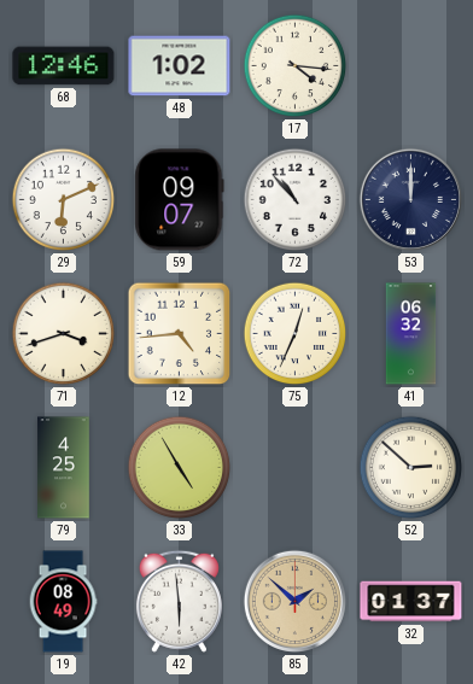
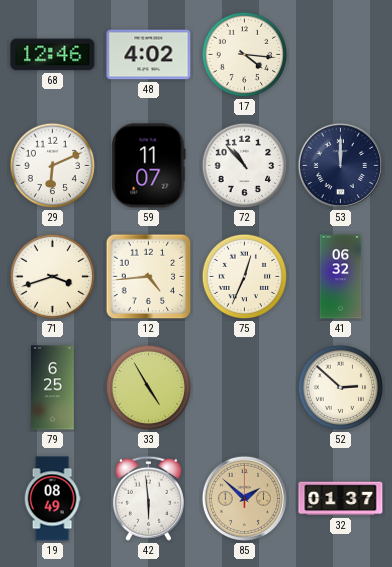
48: 1:02 -> 4:02 (149, 55)
59: 09:07 -> 11:07 (149, 166)
79: 4:25 -> 6:25 (53, 388)
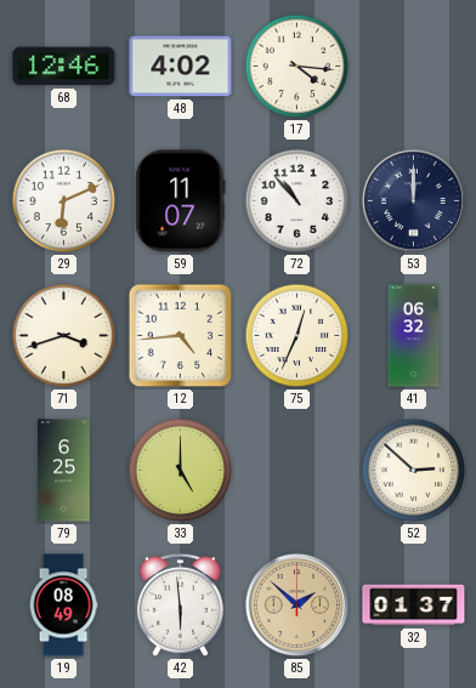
33: 4:55 -> 5:00 (181, 471)
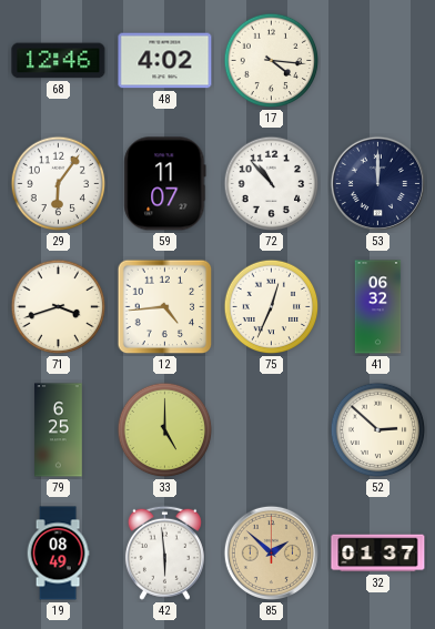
29: 6:11 -> 6:06 (59, 184)
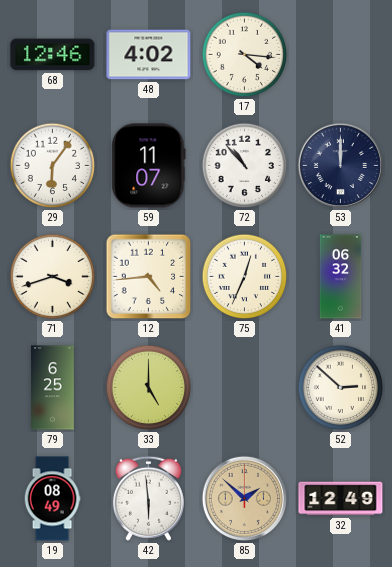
32: 01:37 -> 12:49 (341, 499)
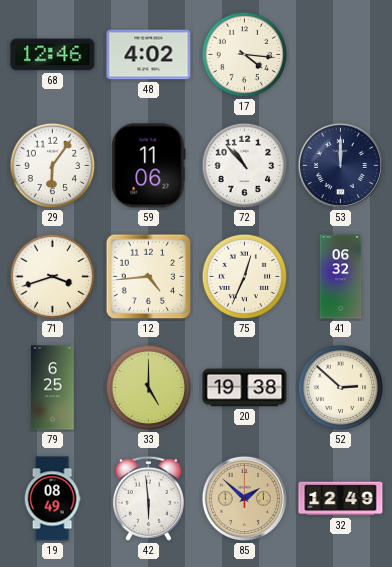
59: 11:07 -> 11:06 (149, 166)
20: none -> 19:38 (245, 388)
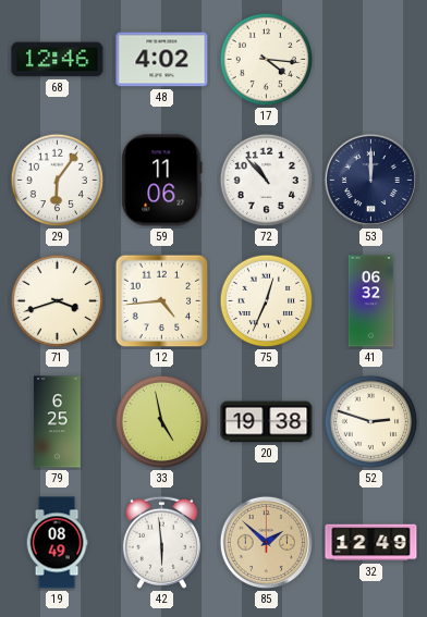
33: 5:00 -> 4:58 (162, 422)
52: 2:52 -> 2:48 (371, 422)
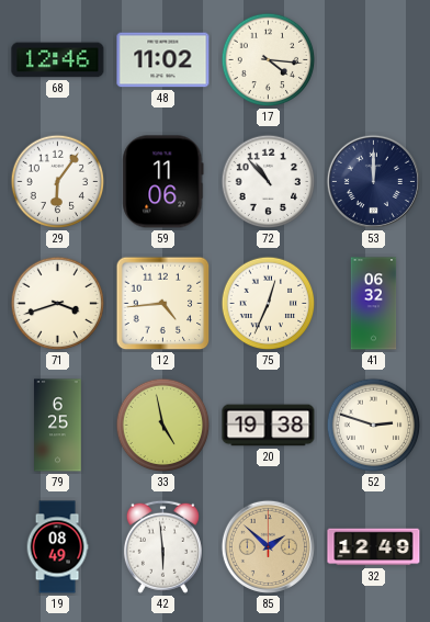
48: 4:02 -> 11:02 (163, 60)
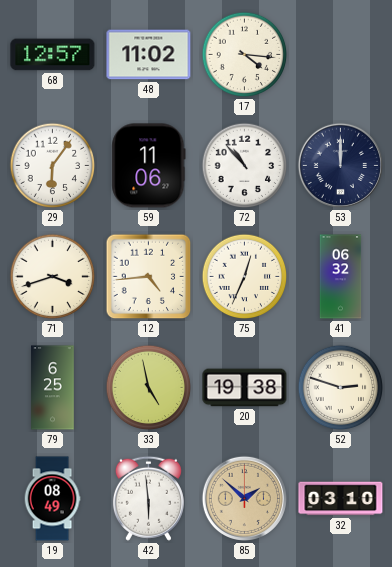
68: 12:46 -> 12:57 (53, 55)
32: 12:49 -> 03:10 (341, 499)
